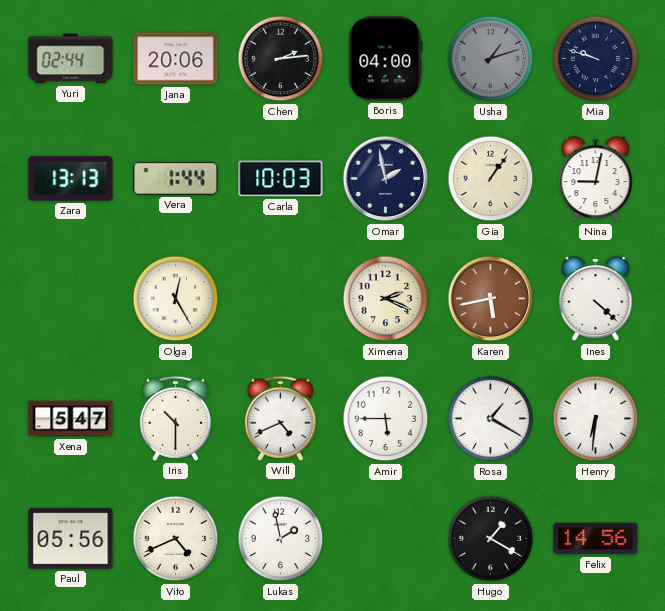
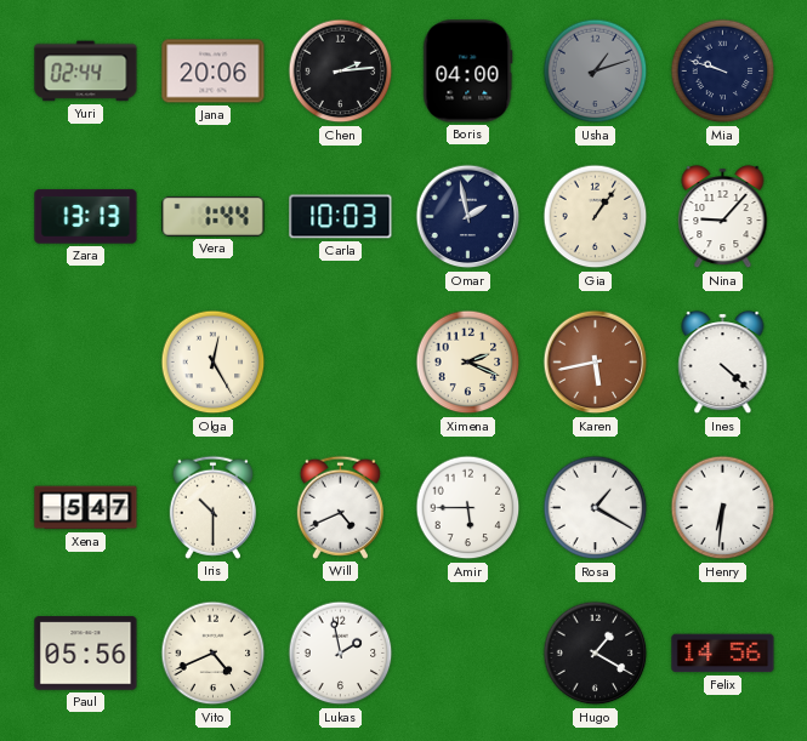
Nina: 9:02 -> 9:07 (723, 217)
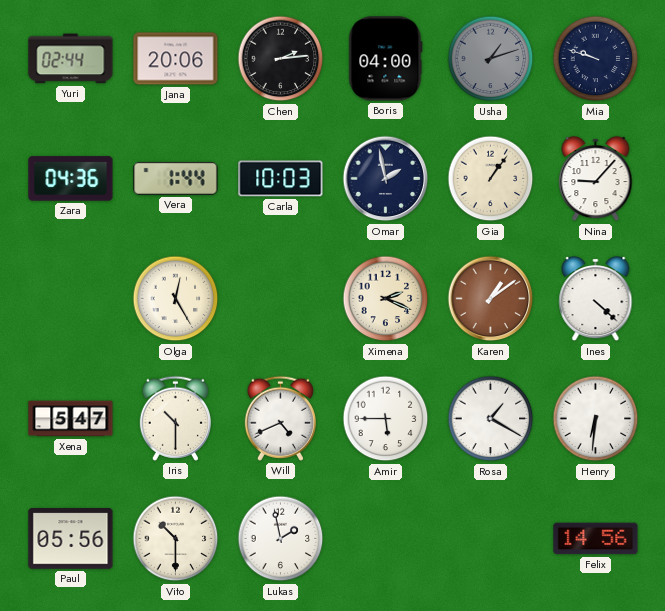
Zara: 13:13 -> 04:36 (71, 179)
Karen: 5:43 -> 1:09 (491, 299)
Vito: 4:41 -> 10:30 (176, 539)
Hugo: 1:20 -> none (596, 654)
